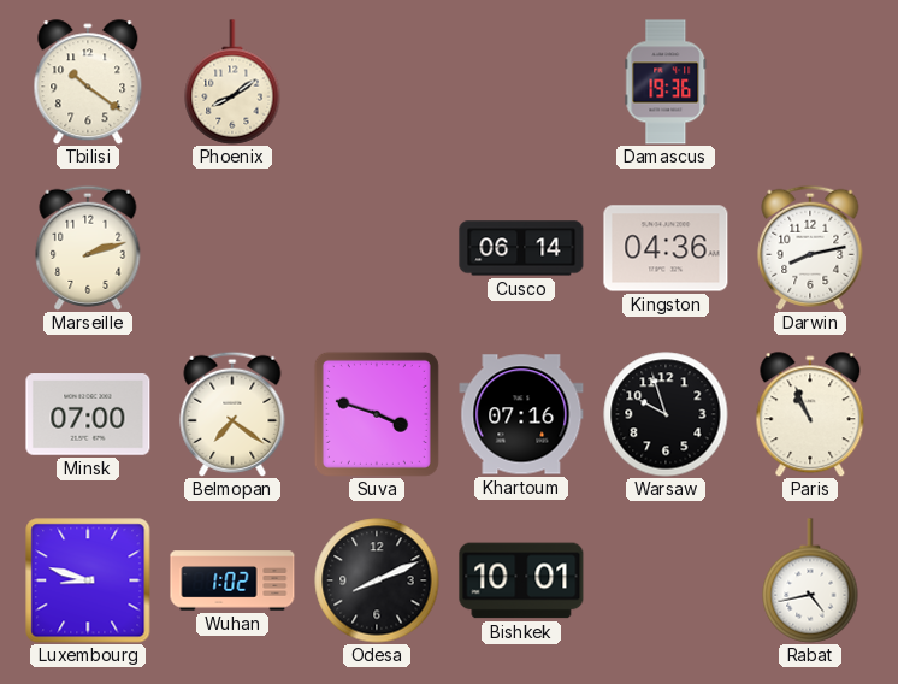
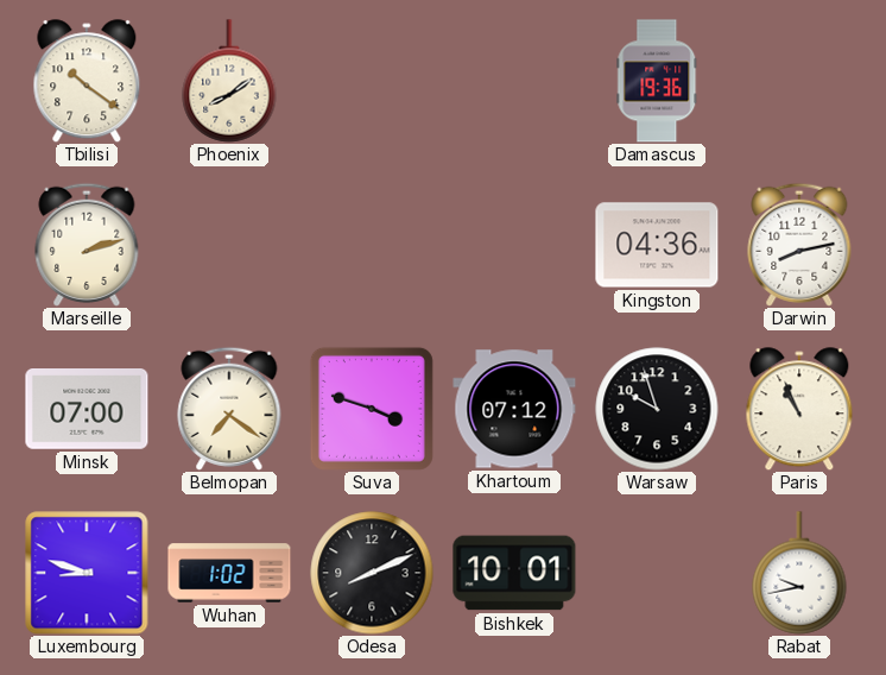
Cusco: 06:14 -> none (521, 248)
Khartoum: 07:16 -> 07:12 (514, 409)
Rabat: 4:43 -> 9:43 (799, 573)
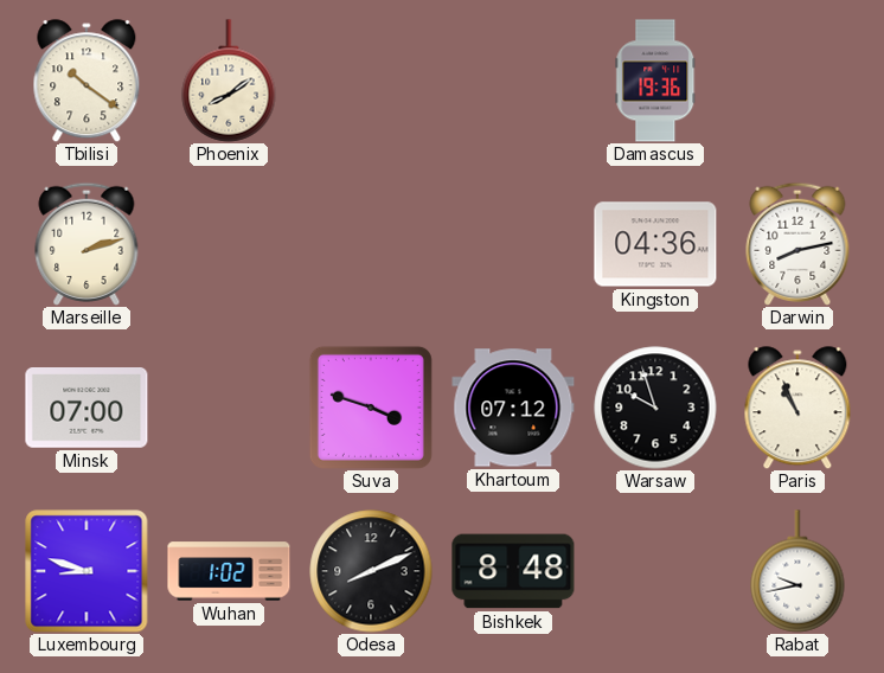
Belmopan: 7:21 -> none (229, 409)
Bishkek: 10:01 -> 8:48 (513, 571)
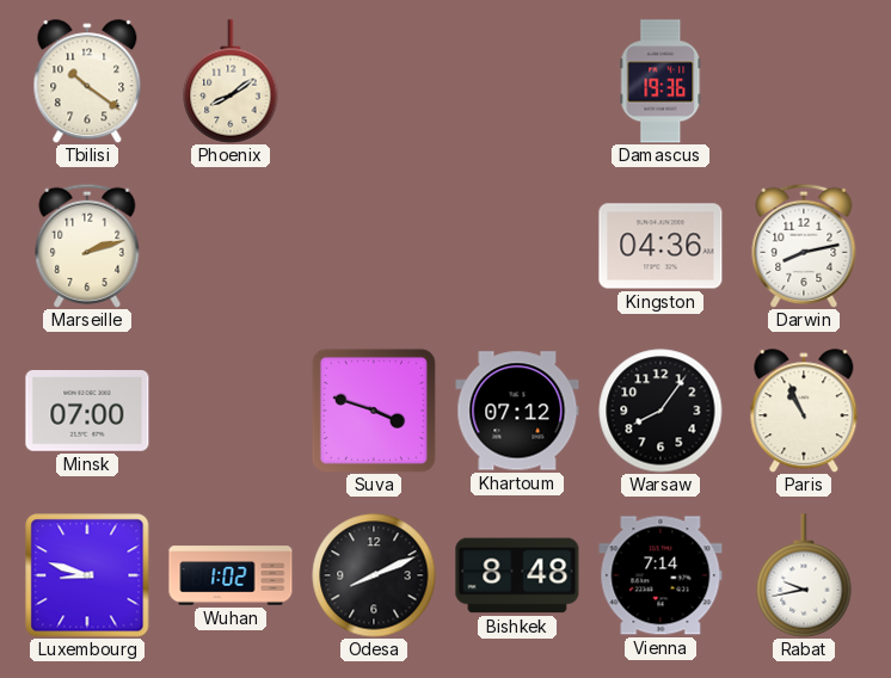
Warsaw: 9:57 -> 8:06 (660, 411)
Vienna: none -> 7:14 (660, 575)
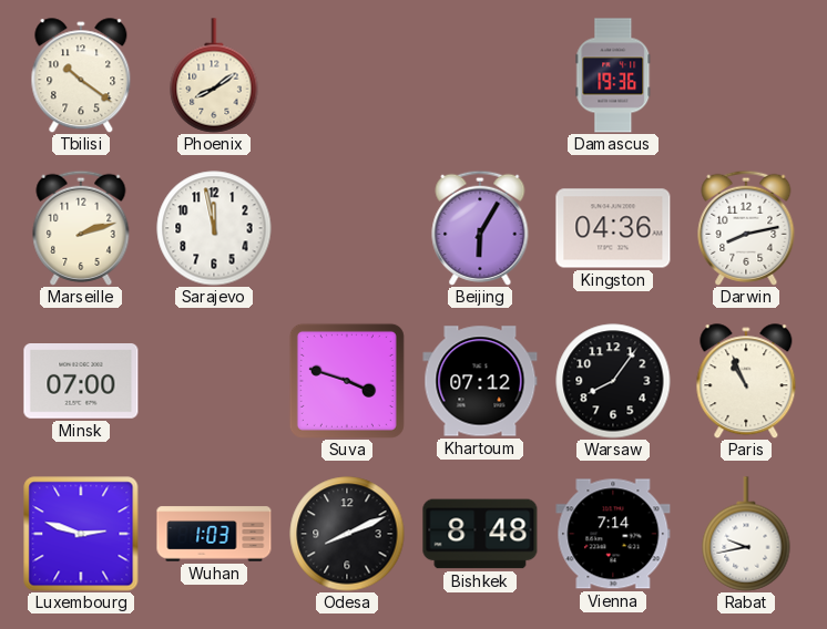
Sarajevo: none -> 11:58 (214, 228)
Beijing: none -> 6:05 (480, 228)
Luxembourg: 8:48 -> 2:48 (81, 534)
Wuhan: 1:02 -> 1:03 (214, 534)
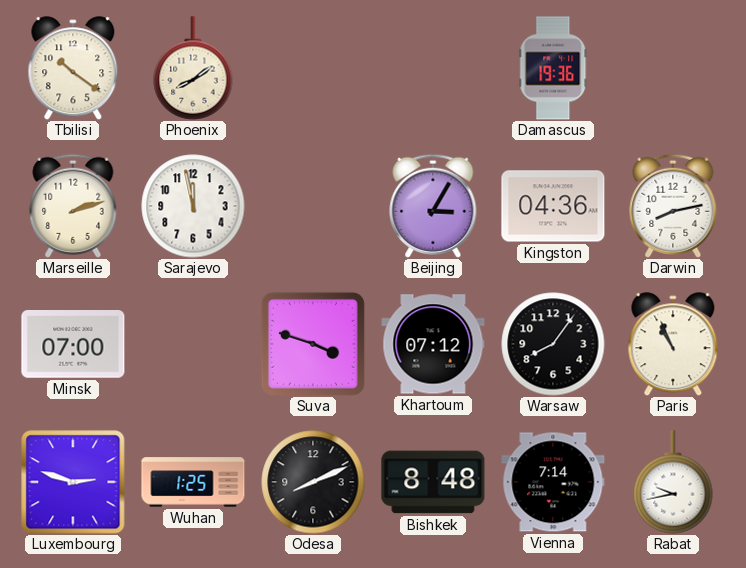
Beijing: 6:05 -> 3:05 (433, 206)
Wuhan: 1:03 -> 1:25 (193, 482)
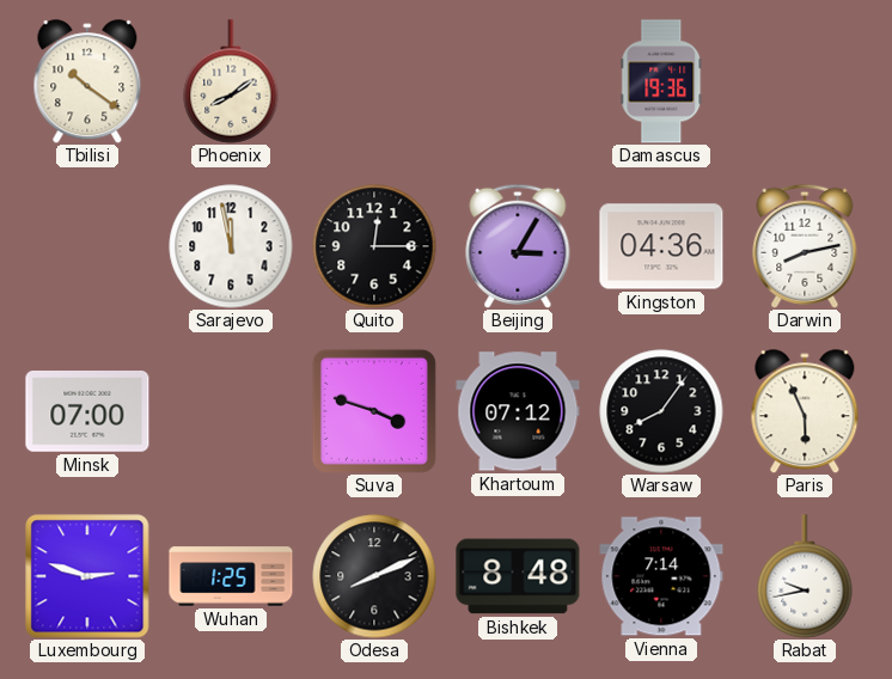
Marseille: 2:12 -> none (73, 206)
Quito: none -> 12:15 (374, 246)
Paris: 10:56 -> 5:56 (805, 411)
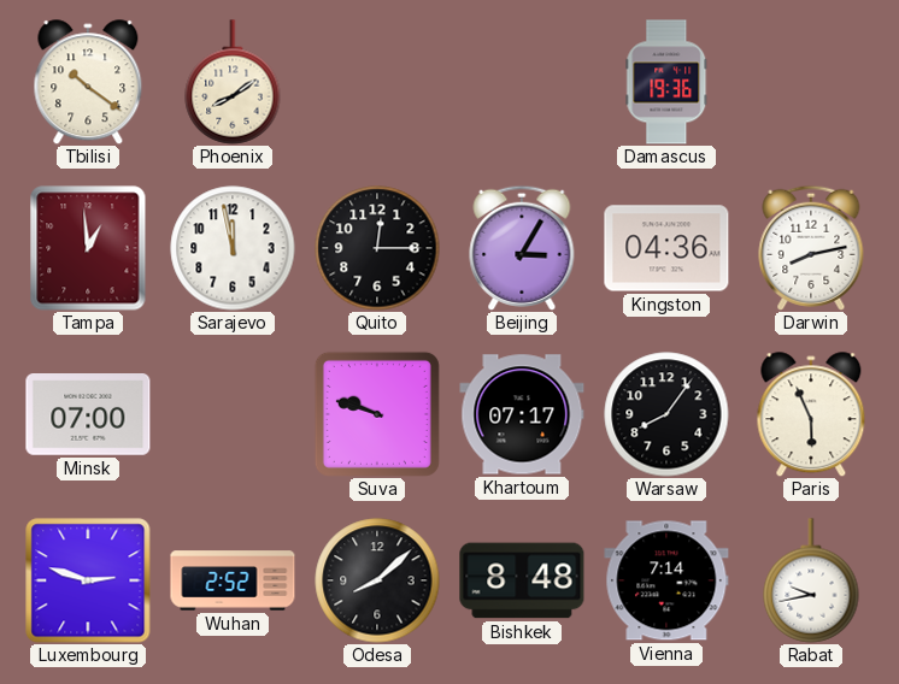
Tampa: none -> 12:59 (88, 248)
Suva: 3:48 -> 9:48 (377, 414)
Khartoum: 07:12 -> 07:17 (522, 414)
Wuhan: 1:25 -> 2:52 (233, 580)
Odesa: 8:11 -> 8:08 (377, 580)
